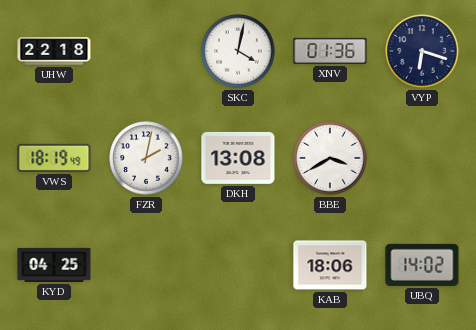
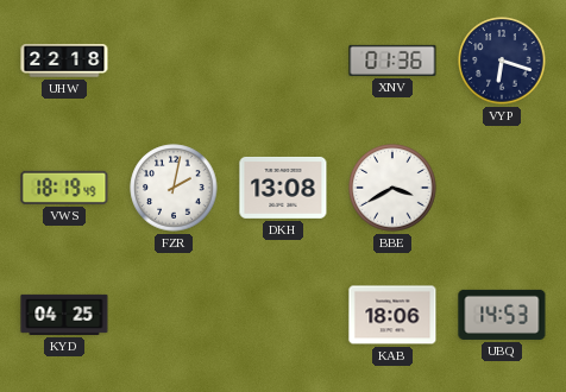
SKC: 4:02 -> none (238, 51)
UBQ: 14:02 -> 14:53 (502, 315)
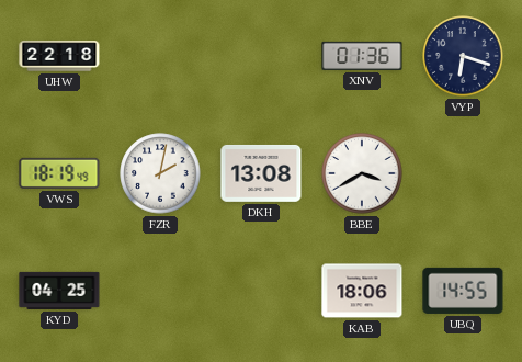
UBQ: 14:53 -> 14:55 (463, 291)
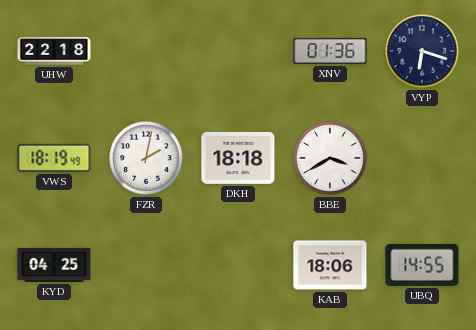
DKH: 13:08 -> 18:18 (238, 158)
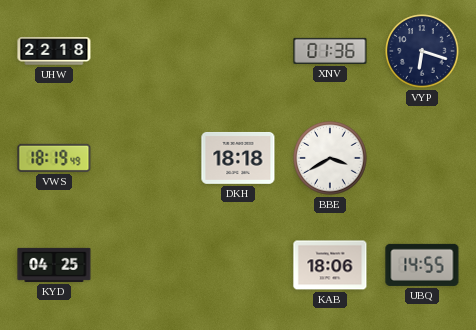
FZR: 2:02 -> none (146, 158)
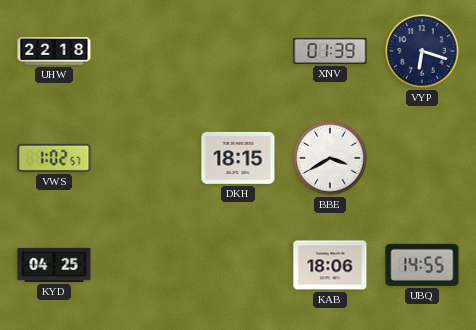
XNV: 01:36 -> 01:39 (330, 51)
VWS: 18:19 -> 1:02 (54, 158)
DKH: 18:18 -> 18:15 (238, 158)
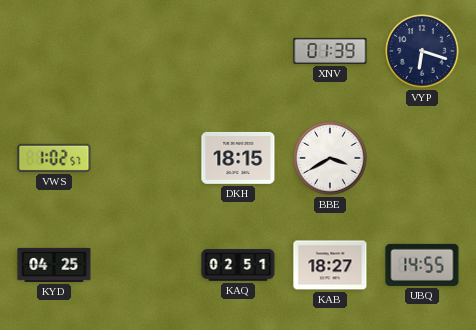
UHW: 22:18 -> none (54, 51)
KAQ: none -> 02:51 (238, 265)
KAB: 18:06 -> 18:27 (330, 265)
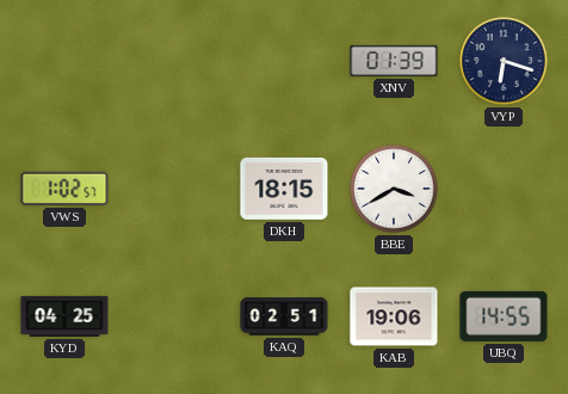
KAB: 18:27 -> 19:06 (394, 316)
